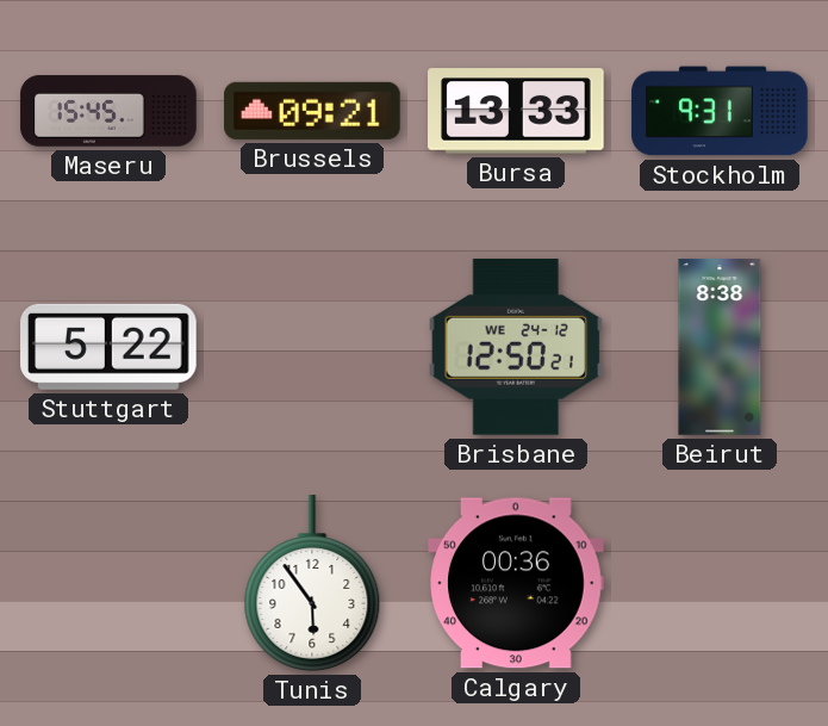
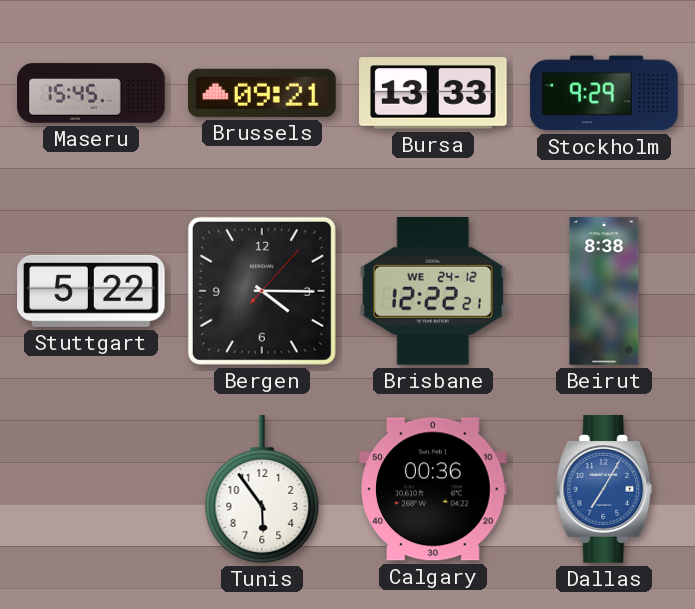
Stockholm: 9:31 -> 9:29 (604, 93)
Bergen: none -> 4:15 (262, 291)
Brisbane: 12:50 -> 12:22 (433, 291)
Dallas: none -> 7:05 (604, 489)
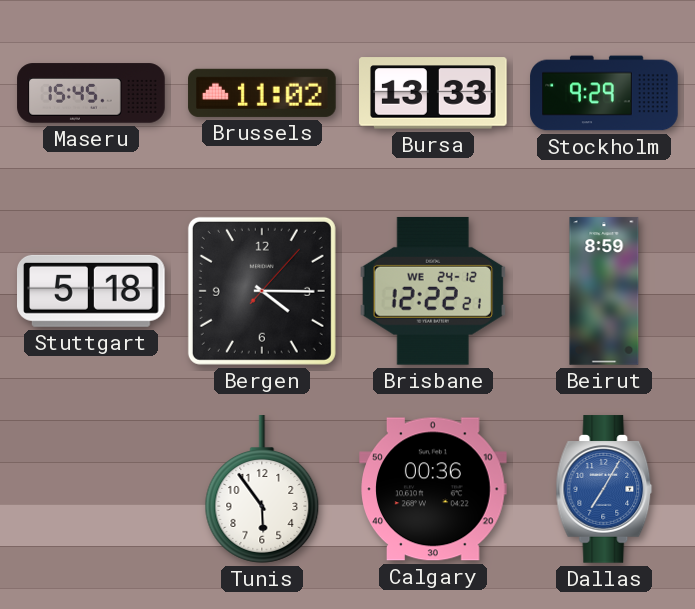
Brussels: 09:21 -> 11:02 (262, 93)
Stuttgart: 5:22 -> 5:18 (92, 291)
Beirut: 8:38 -> 8:59 (604, 291)
